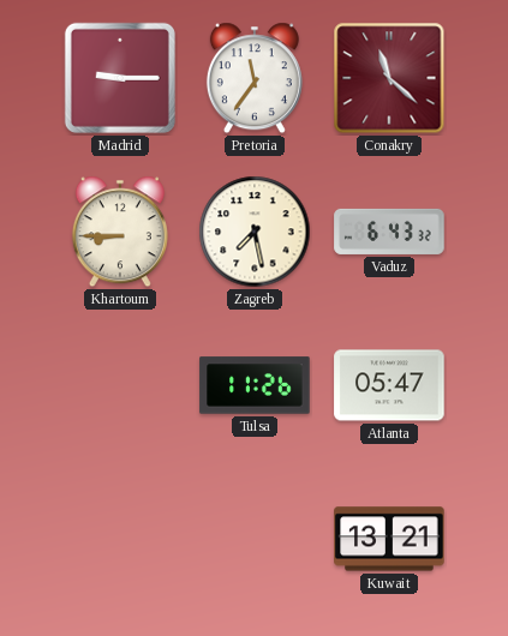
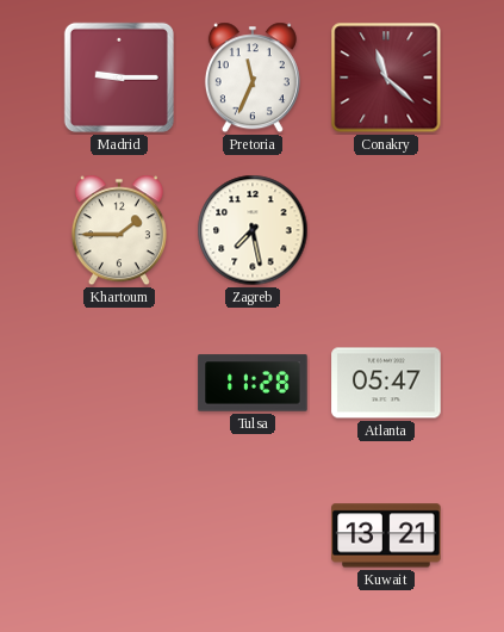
Pretoria: 11:36 -> 11:34 (253, 78)
Khartoum: 8:45 -> 1:45 (119, 230)
Vaduz: 6:43 -> none (389, 232)
Tulsa: 11:26 -> 11:28 (253, 383)
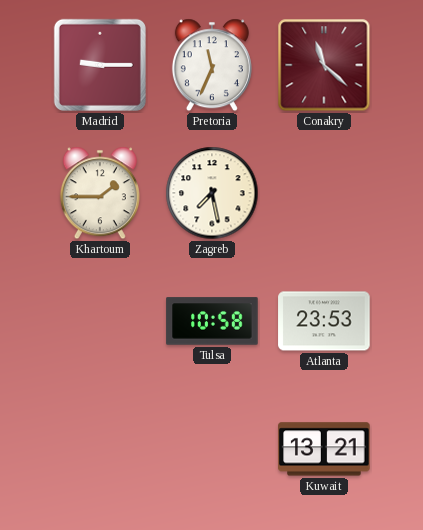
Tulsa: 11:28 -> 10:58 (212, 321)
Atlanta: 05:47 -> 23:53 (324, 321)
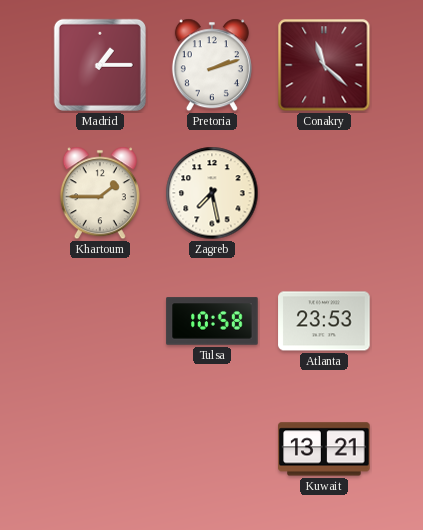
Madrid: 9:15 -> 1:15 (100, 65)
Pretoria: 11:34 -> 2:12 (212, 65)
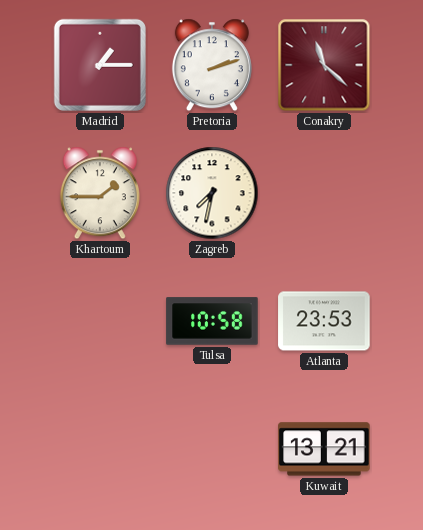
Zagreb: 7:28 -> 7:32 (212, 193)
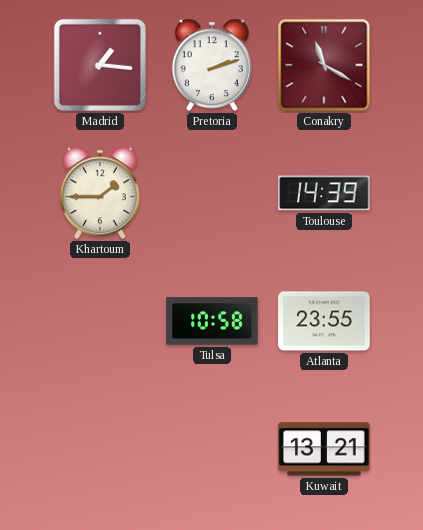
Madrid: 1:15 -> 1:16 (100, 65)
Conakry: 11:22 -> 11:20 (324, 65)
Zagreb: 7:32 -> none (212, 193)
Toulouse: none -> 14:39 (324, 193)
Atlanta: 23:53 -> 23:55 (324, 321)
